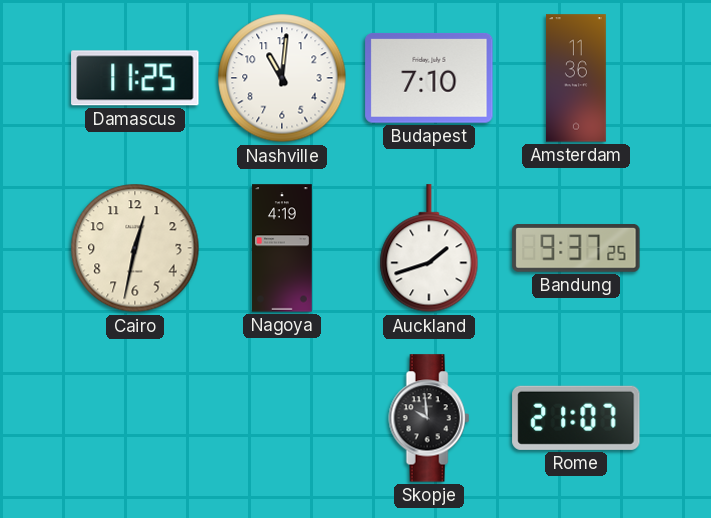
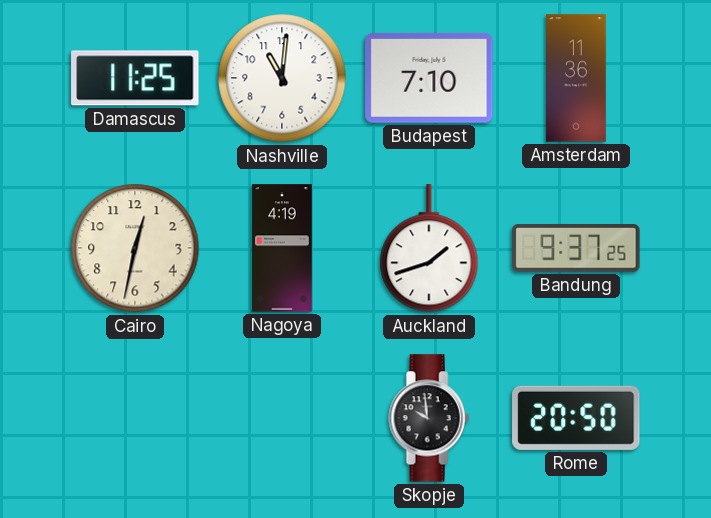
Rome: 21:07 -> 20:50 (576, 418)
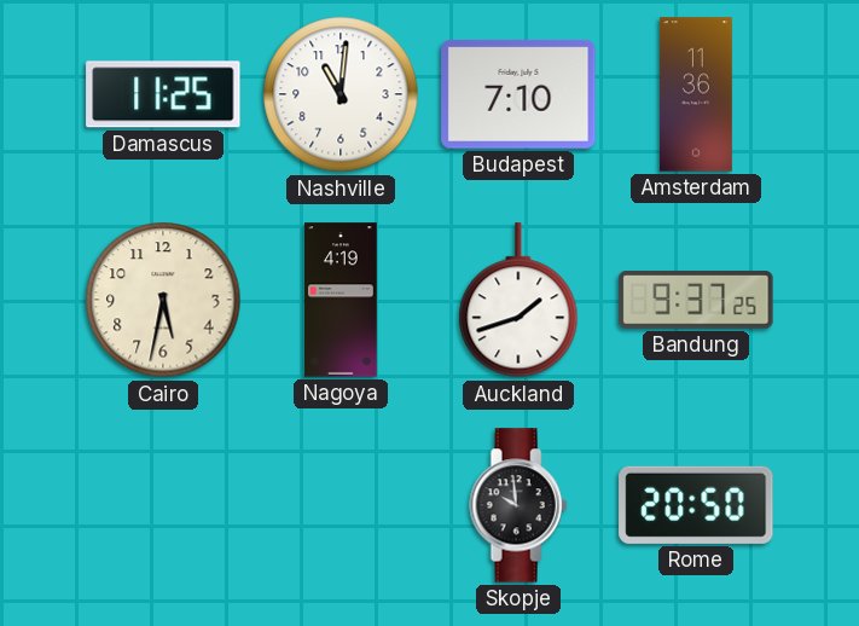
Cairo: 12:32 -> 5:32 (163, 300)
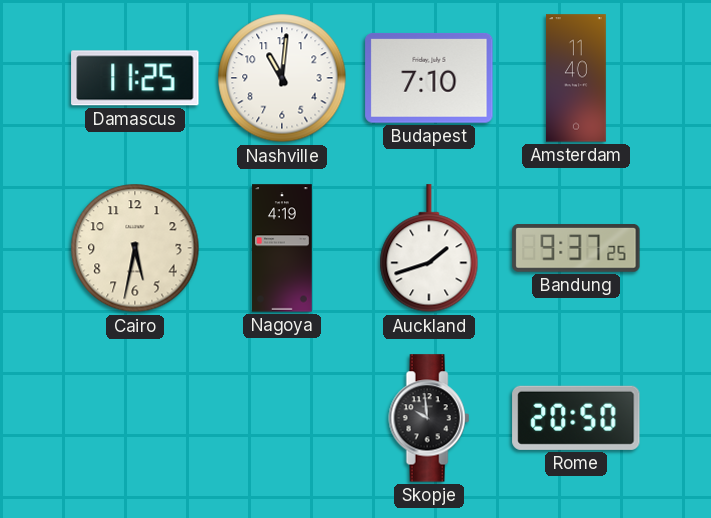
Amsterdam: 11:36 -> 11:40 (576, 78)
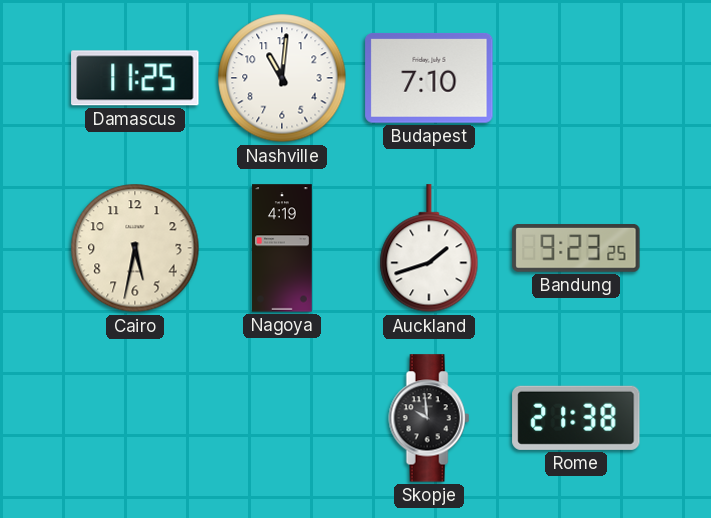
Amsterdam: 11:40 -> none (576, 78)
Bandung: 9:37 -> 9:23 (576, 249)
Rome: 20:50 -> 21:38 (576, 418)
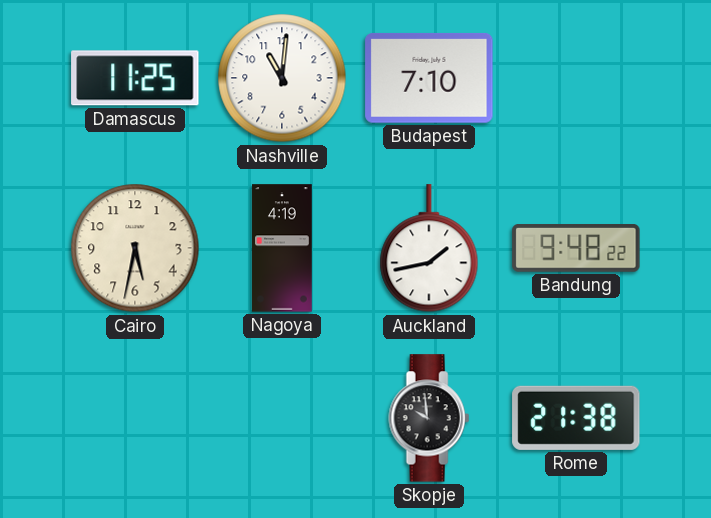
Auckland: 1:42 -> 1:43 (429, 249)
Bandung: 9:23 -> 9:48 (576, 249)
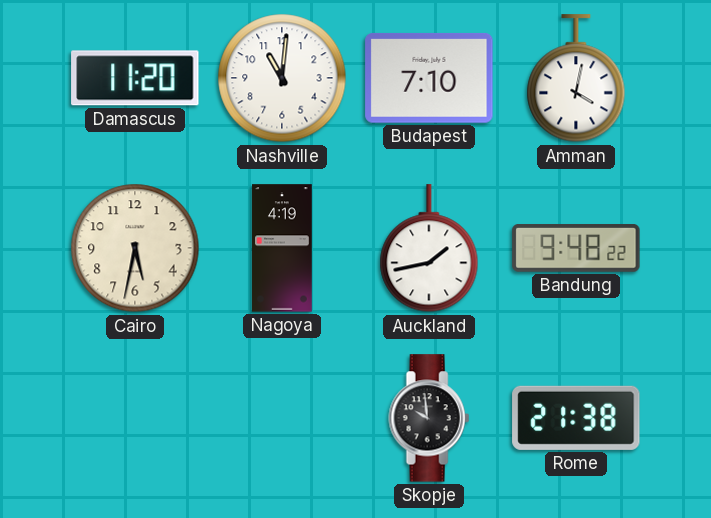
Damascus: 11:25 -> 11:20 (135, 78)
Amman: none -> 4:02 (576, 79)
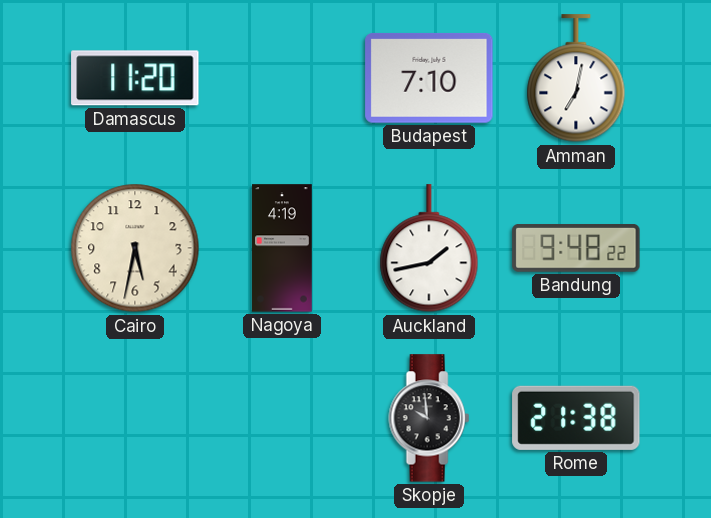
Nashville: 11:01 -> none (282, 78)
Amman: 4:02 -> 7:02 (576, 79)
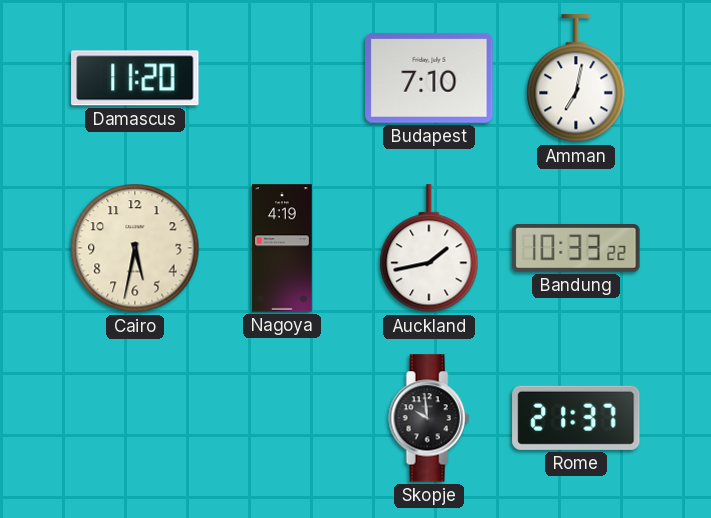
Bandung: 9:48 -> 10:33 (576, 249)
Rome: 21:38 -> 21:37 (576, 418)
